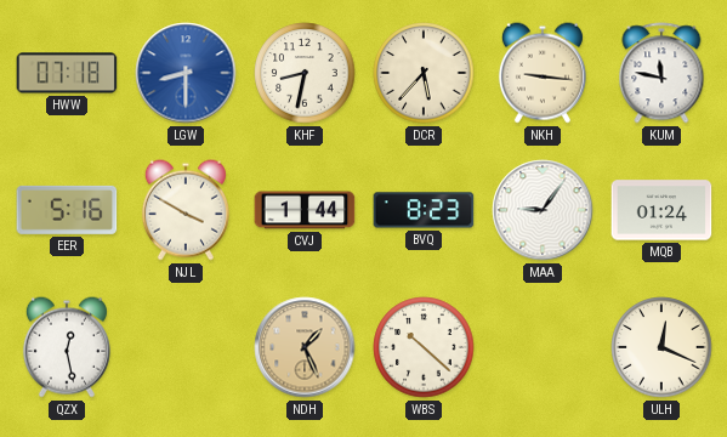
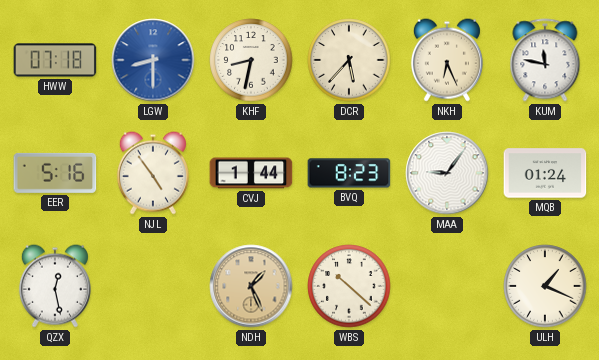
NKH: 9:16 -> 6:26 (447, 60)
NJL: 3:50 -> 4:54 (153, 173)
ULH: 12:19 -> 1:19 (545, 286)
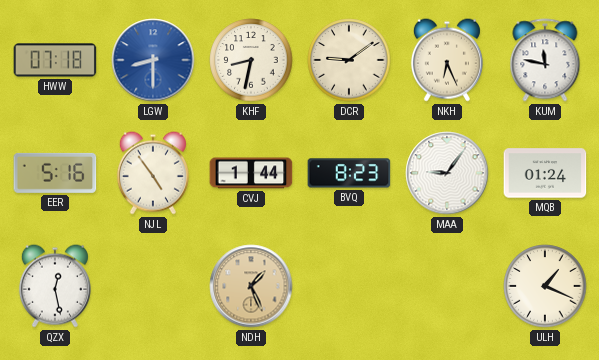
DCR: 5:37 -> 9:09 (349, 60)
WBS: 10:22 -> none (349, 286)
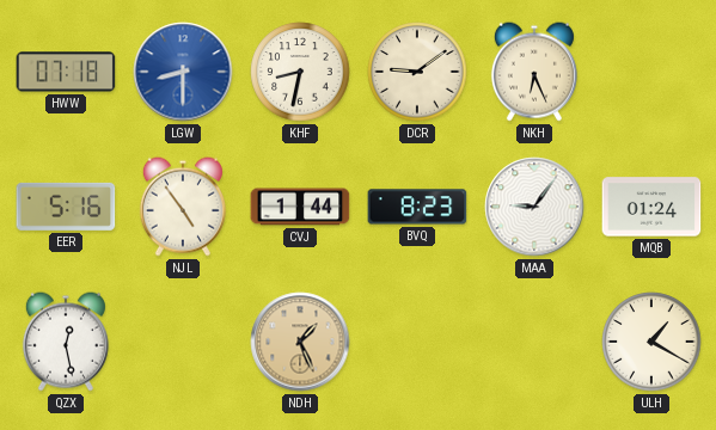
KUM: 11:47 -> none (545, 60)
ULH: 1:19 -> 1:20 (651, 342)
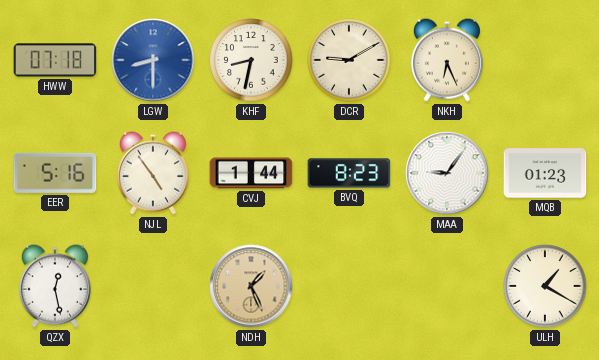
DCR: 9:09 -> 9:10 (349, 60)
MQB: 01:24 -> 01:23 (545, 173)
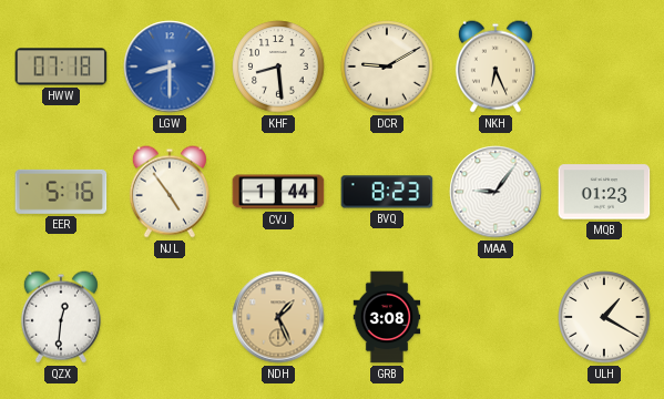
KHF: 8:32 -> 8:29 (278, 66)
QZX: 12:28 -> 12:31 (61, 317)
GRB: none -> 3:08 (387, 317)
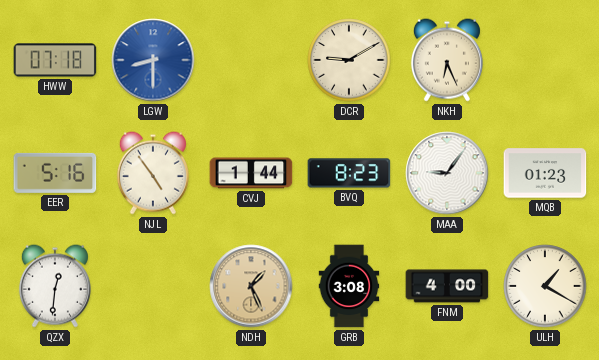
KHF: 8:29 -> none (278, 66)
FNM: none -> 4:00 (447, 286)
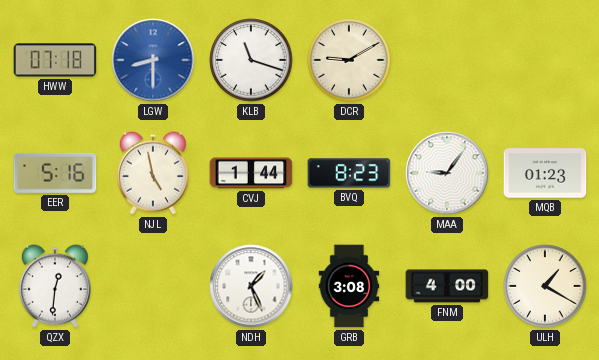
KLB: none -> 11:18 (251, 60)
NKH: 6:26 -> none (447, 60)
NJL: 4:54 -> 4:58 (153, 173)
NDH dial: champagne -> white (251, 286)
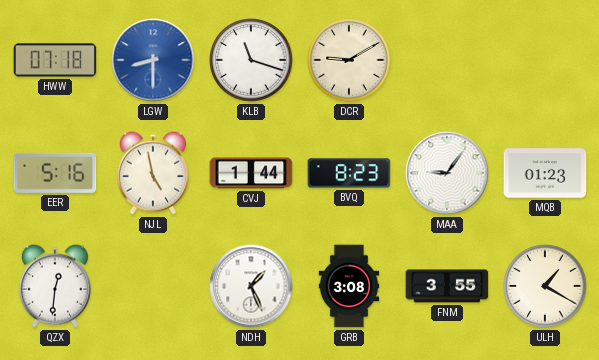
FNM: 4:00 -> 3:55 (447, 286)
